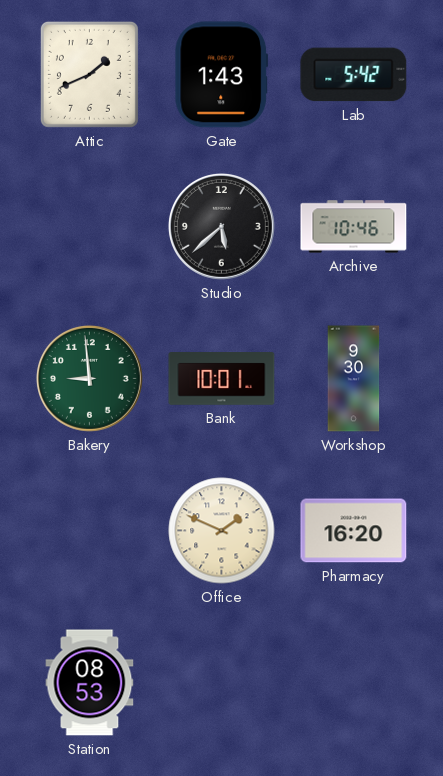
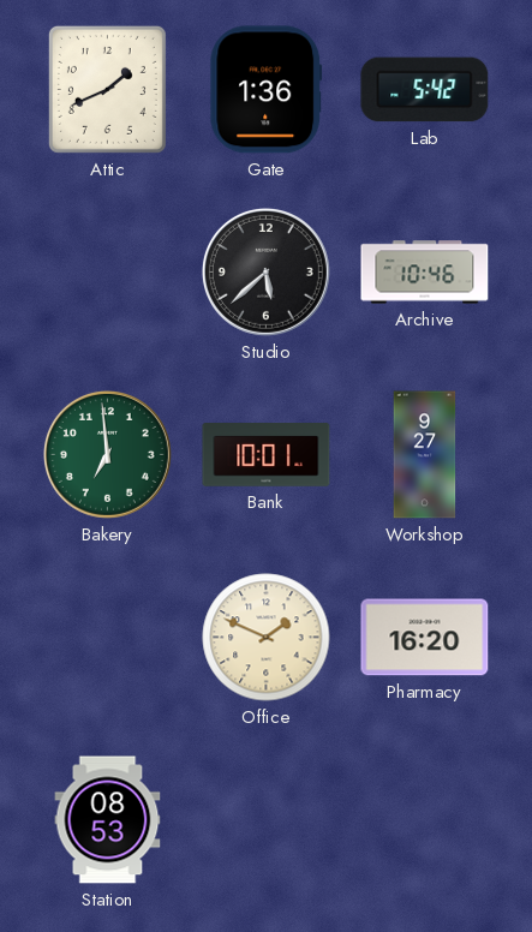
Gate: 1:43 -> 1:36 (267, 90)
Bakery: 8:59 -> 6:59 (108, 455)
Workshop: 9:30 -> 9:27 (425, 455)
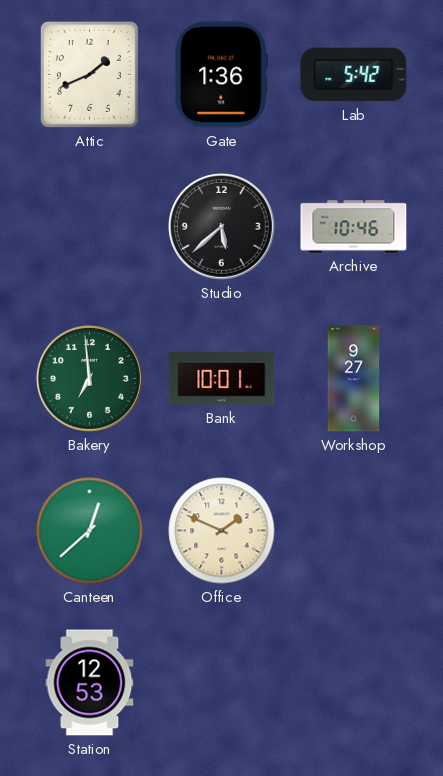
Canteen: none -> 12:38 (90, 531)
Pharmacy: 16:20 -> none (425, 638)
Station: 08:53 -> 12:53 (90, 683)
